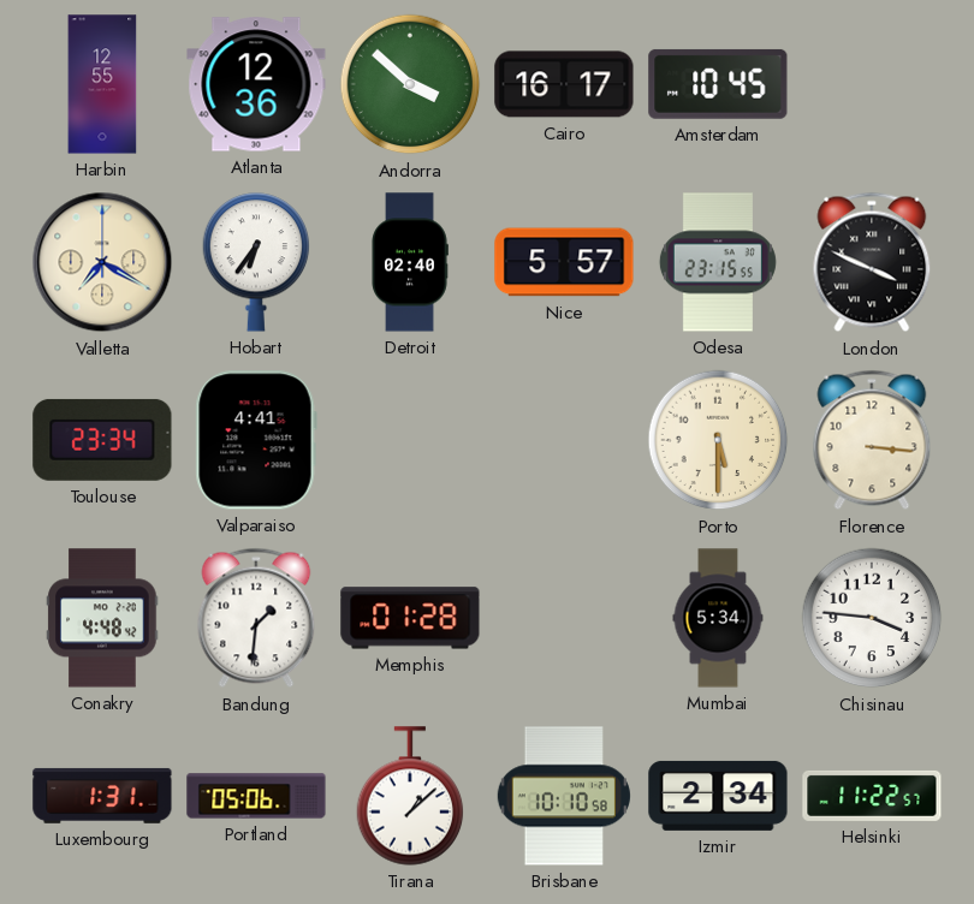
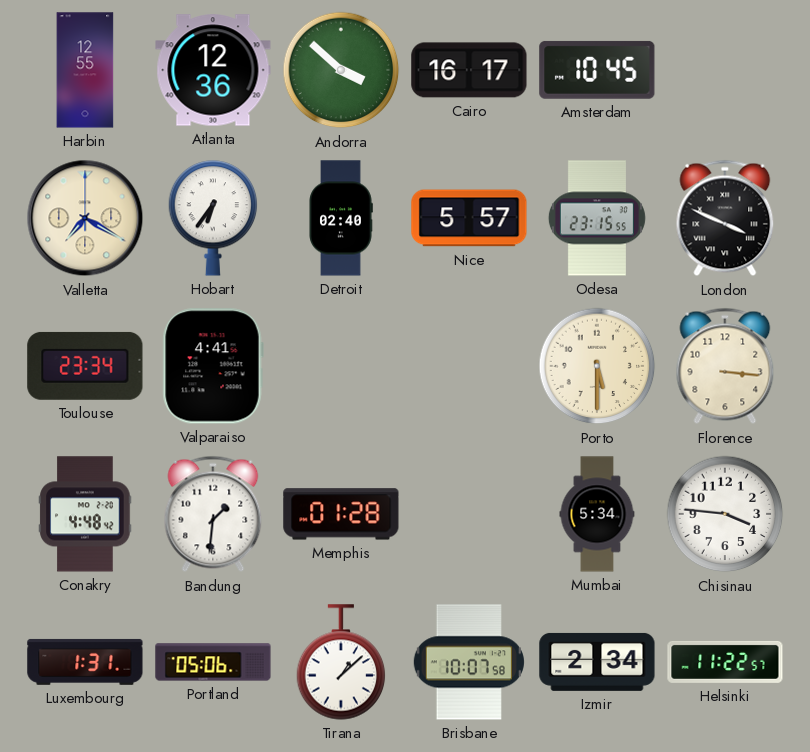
Brisbane: 10:10 -> 10:07 (469, 662)
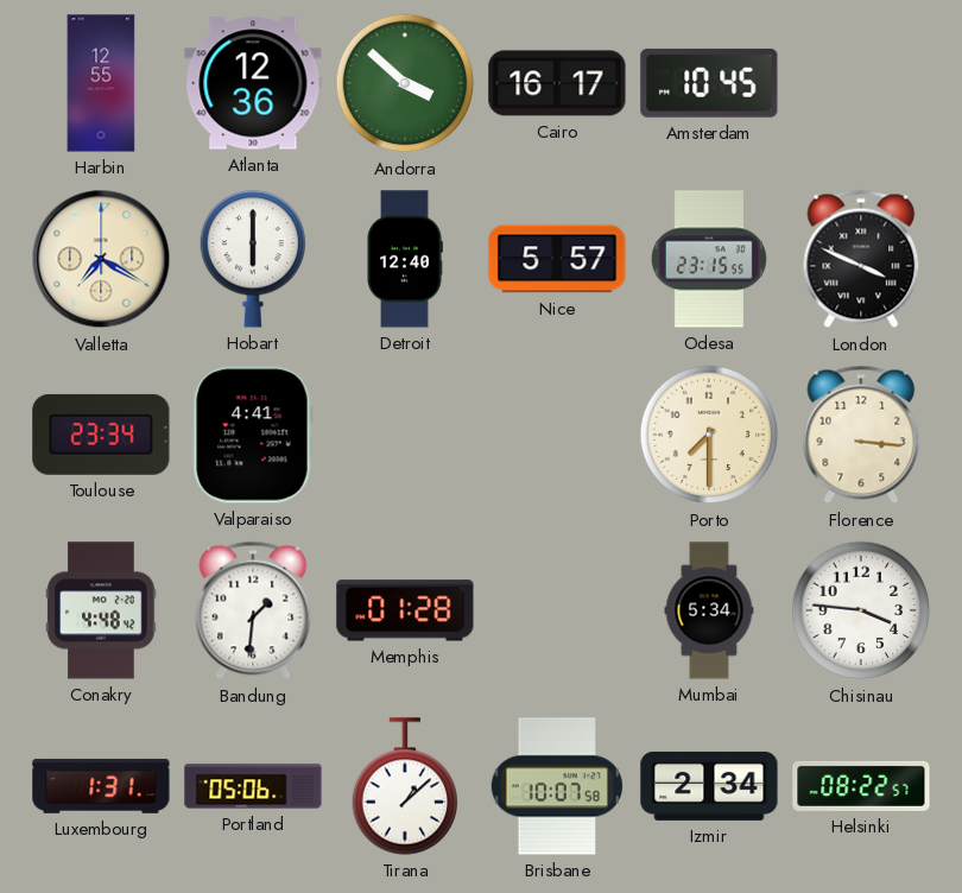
Hobart: 6:36 -> 6:00 (253, 259)
Detroit: 02:40 -> 12:40 (405, 259)
Porto: 5:30 -> 7:30 (709, 435)
Helsinki: 11:22 -> 08:22 (861, 786)
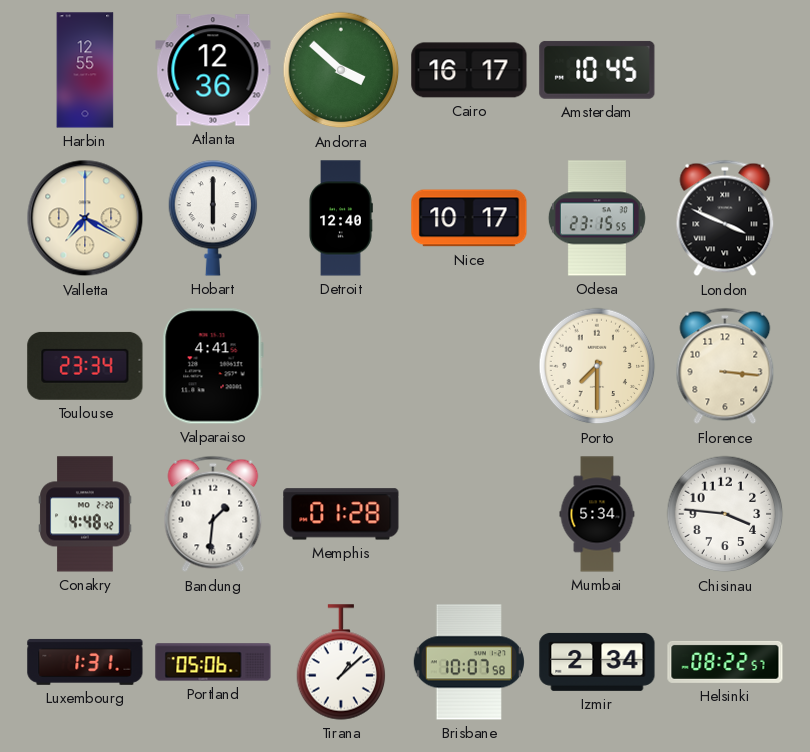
Nice: 5:57 -> 10:17 (469, 218)
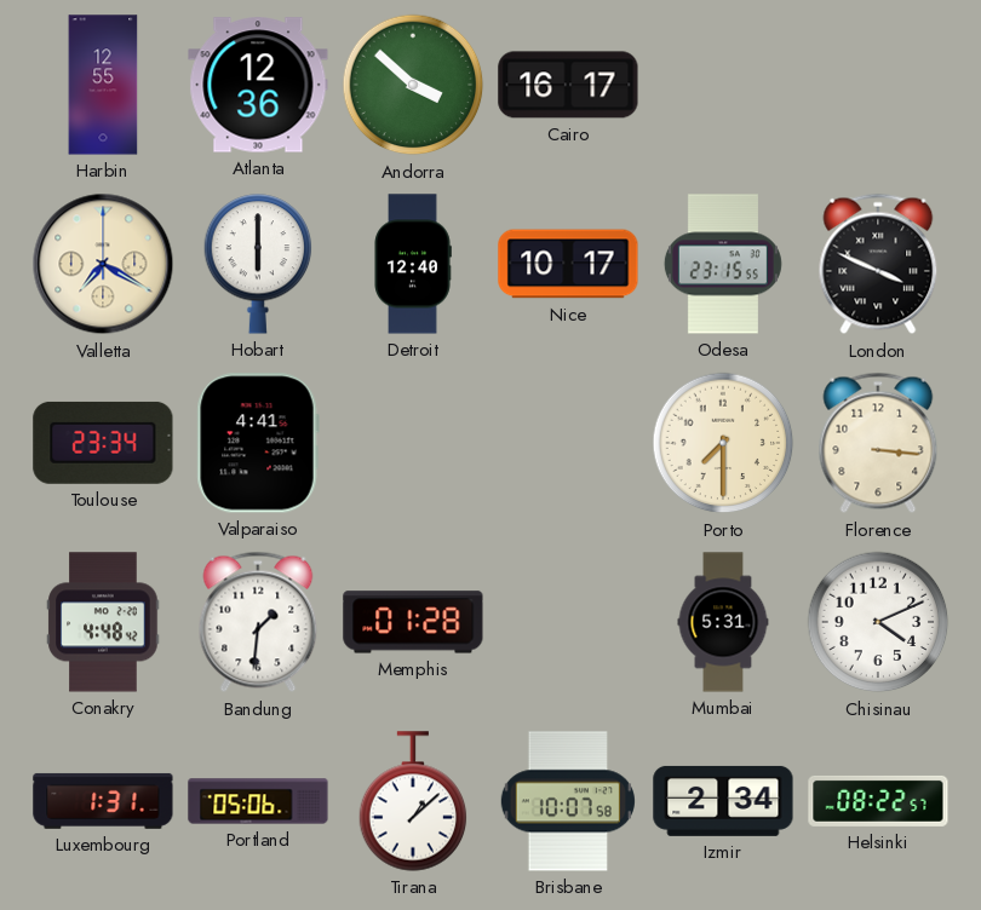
Amsterdam: 10:45 -> none (597, 70)
Mumbai: 5:34 -> 5:31 (723, 622)
Chisinau: 3:46 -> 4:11 (878, 622)
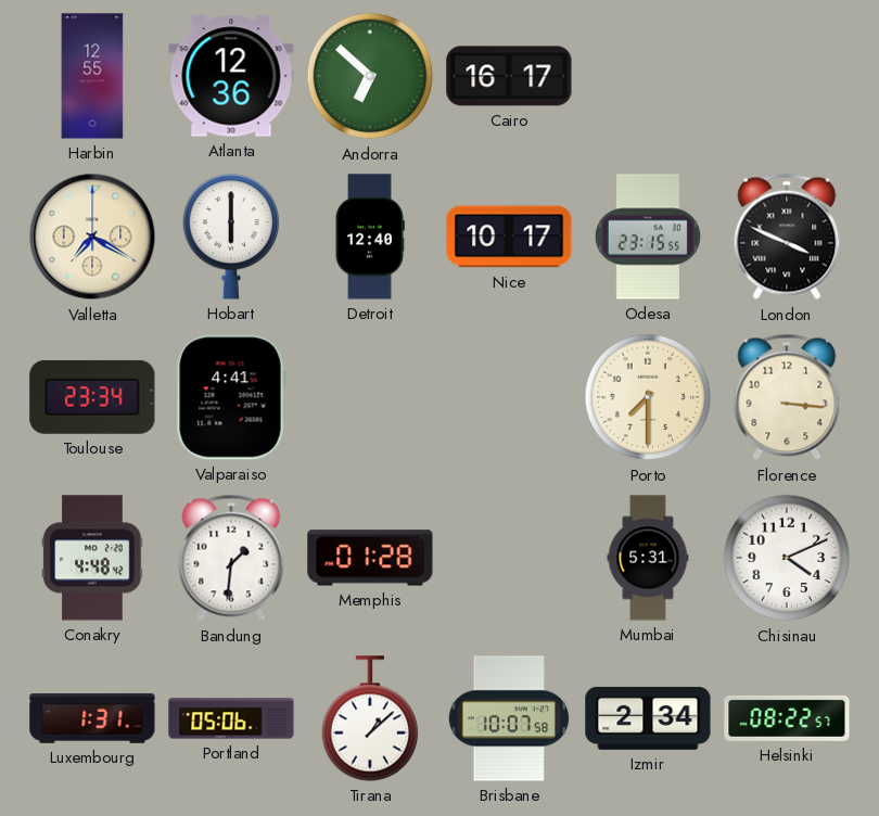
Andorra: 3:52 -> 6:52 (370, 76)
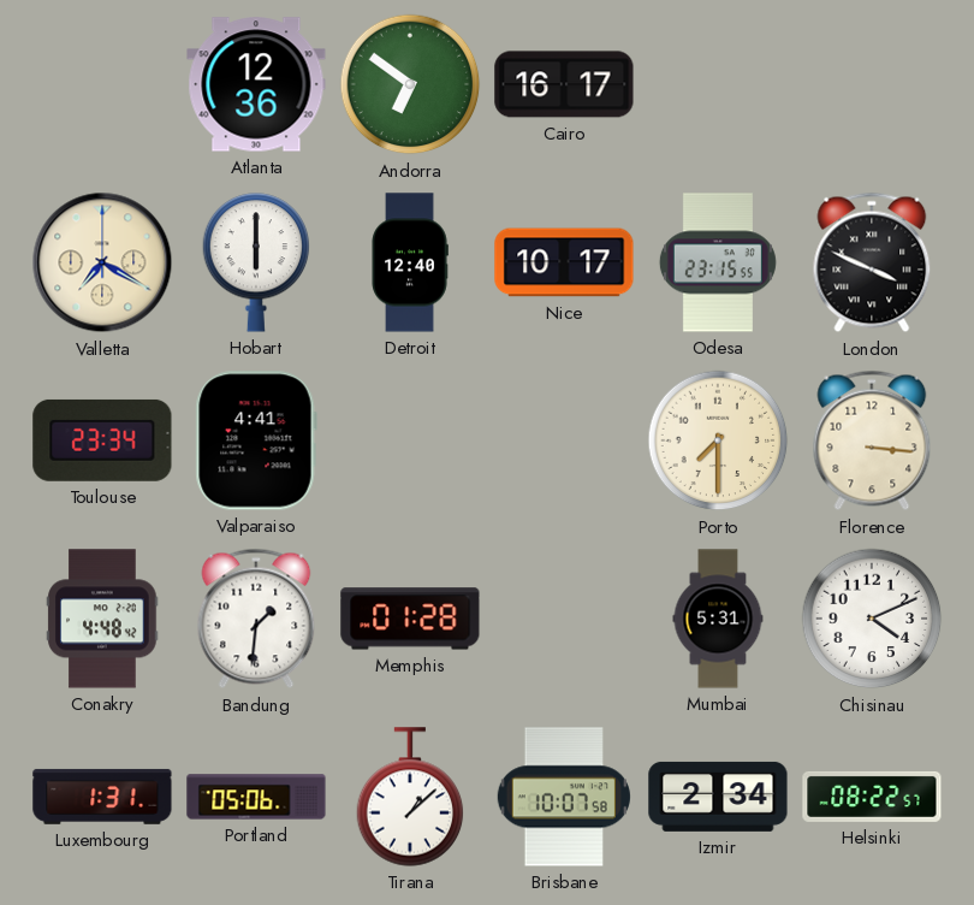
Harbin: 12:55 -> none (92, 76)
Andorra: 6:52 -> 6:51 (410, 84)
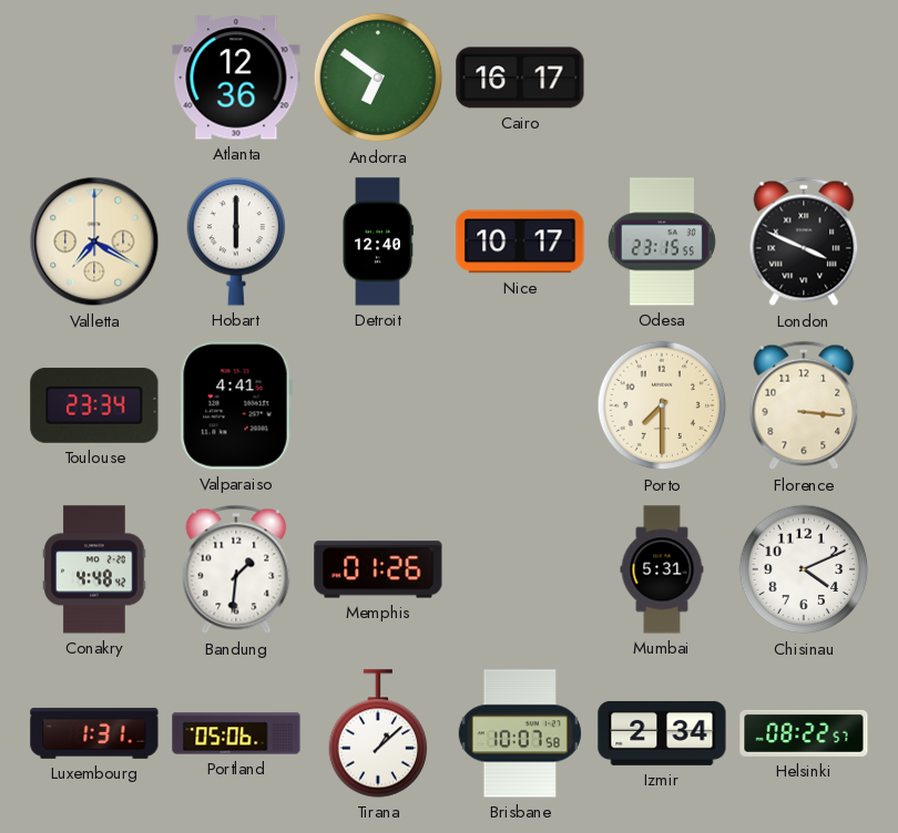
Memphis: 01:28 -> 01:26 (378, 569)
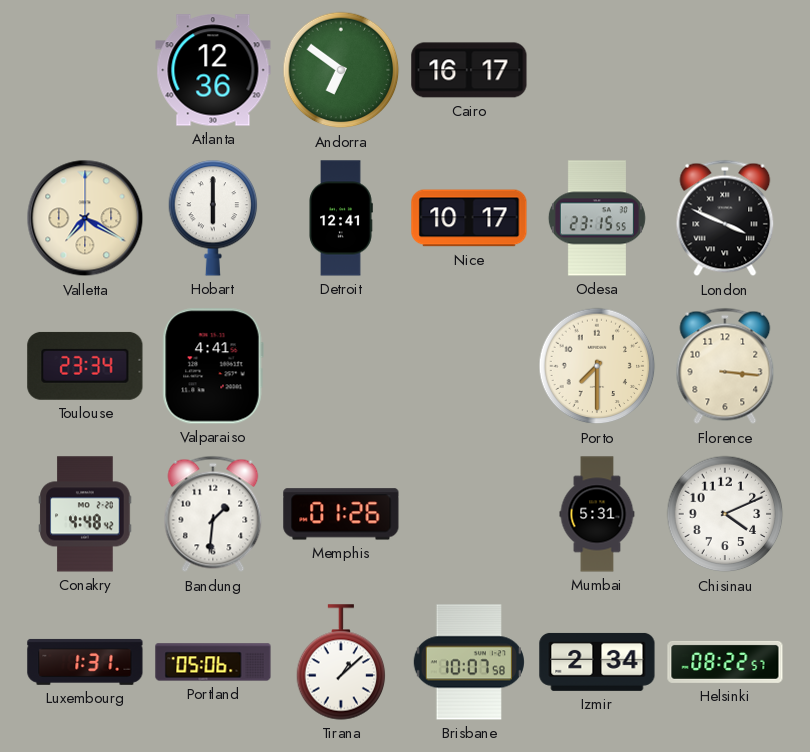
Detroit: 12:40 -> 12:41 (341, 218)
